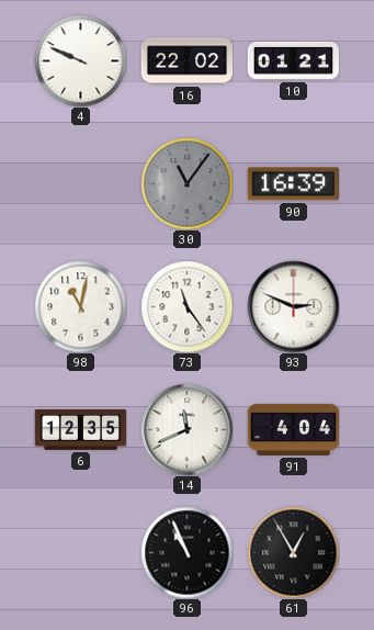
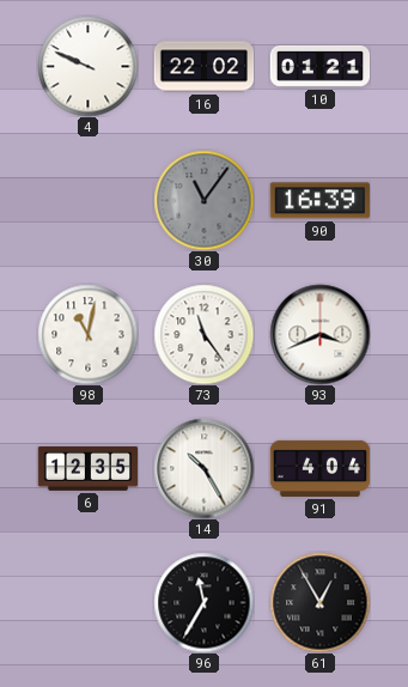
93: 2:49 -> 3:41 (319, 334)
14: 11:41 -> 10:25 (203, 468)
96: 10:56 -> 11:35 (203, 602)
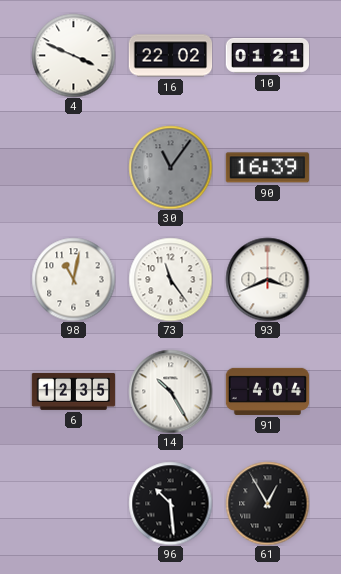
4: 9:49 -> 3:49 (73, 55)
96: 11:35 -> 10:29 (170, 503)
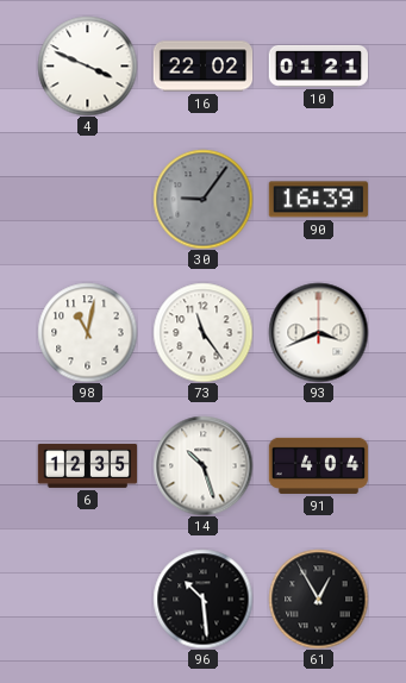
30: 11:06 -> 9:06 (202, 199)
14: 10:25 -> 10:27 (202, 465)
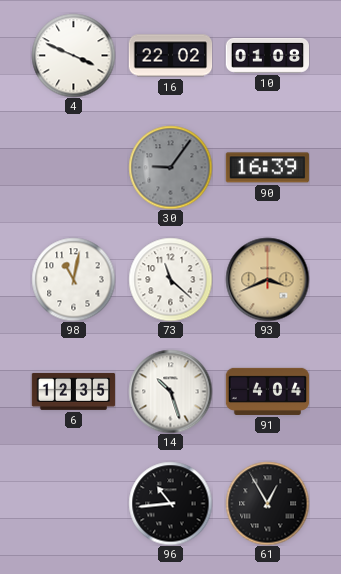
10: 01:21 -> 01:08 (267, 55)
73: 11:24 -> 11:22 (170, 279)
93 dial: white -> champagne (267, 279)
96: 10:29 -> 10:44 (170, 503)
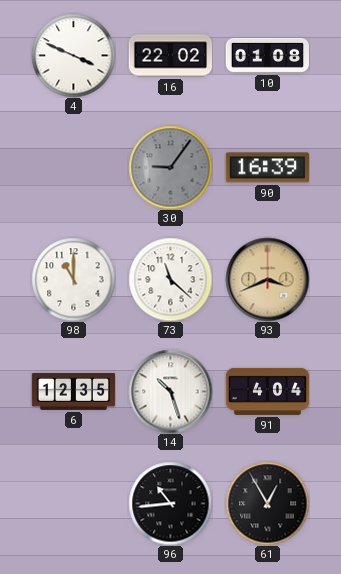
98: 11:02 -> 11:00 (73, 279)
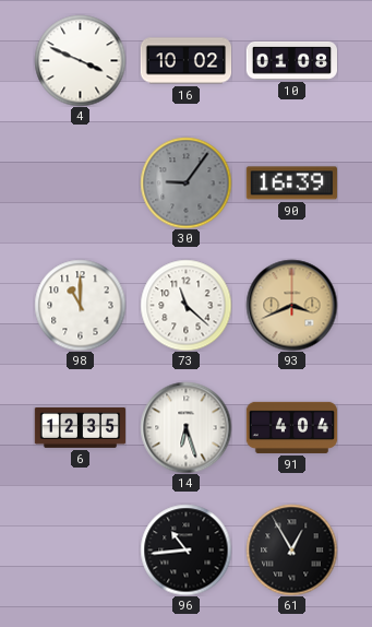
16: 22:02 -> 10:02 (185, 61)
14: 10:27 -> 6:27 (185, 427)
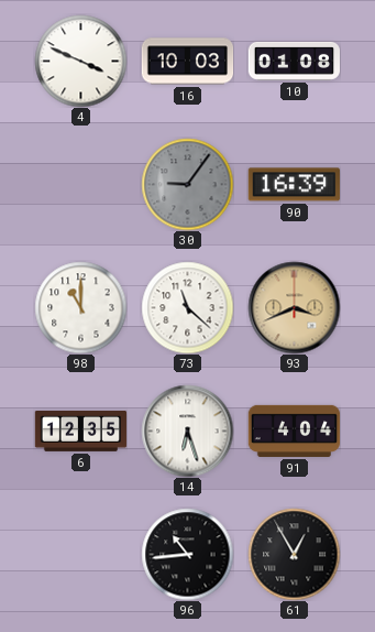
16: 10:02 -> 10:03 (187, 62)
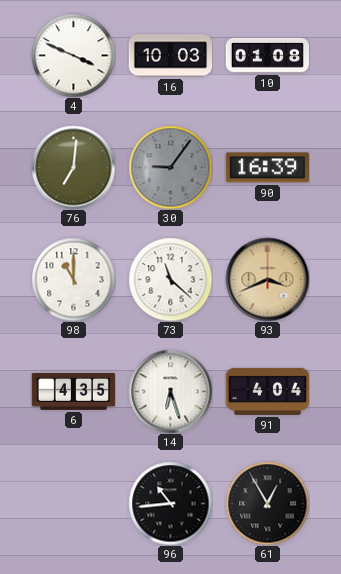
76: none -> 7:01 (73, 167)
6: 12:35 -> 4:35 (73, 391)
